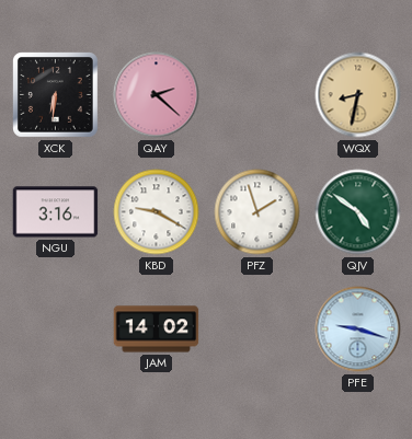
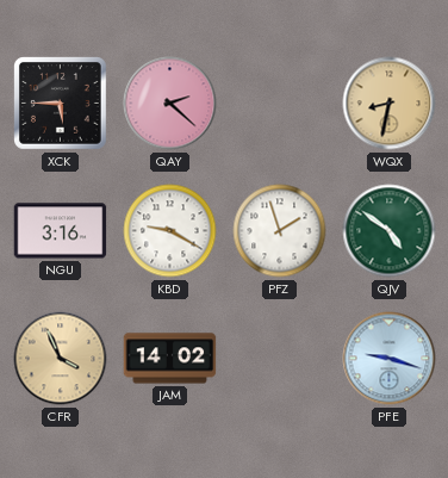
XCK: 6:31 -> 5:45 (61, 104)
CFR: none -> 3:56 (61, 359)
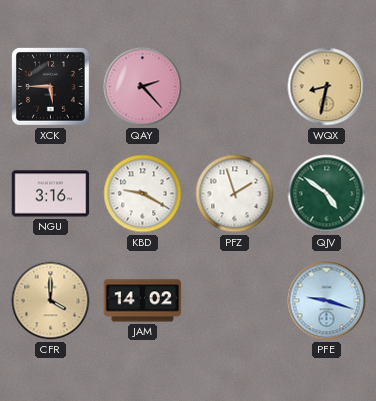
QAY: 2:22 -> 2:23 (143, 87)
CFR: 3:56 -> 4:00 (51, 301)
